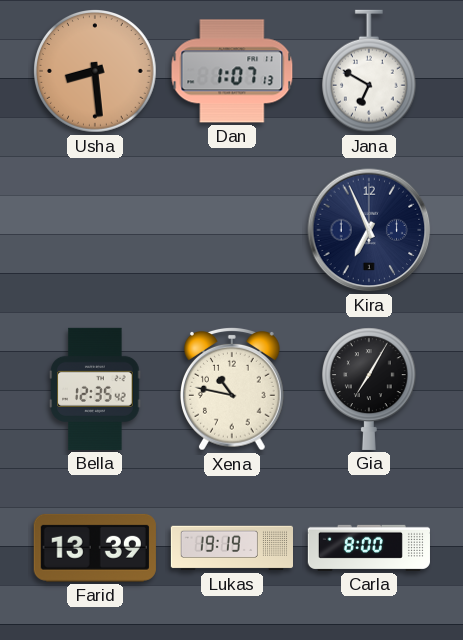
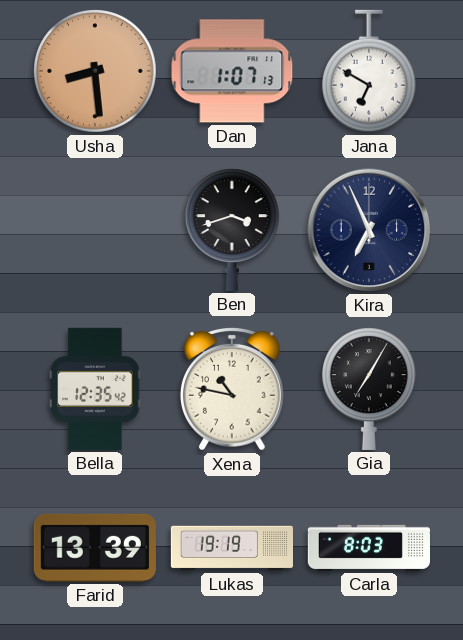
Ben: none -> 3:42 (232, 230)
Carla: 8:00 -> 8:03 (369, 548)
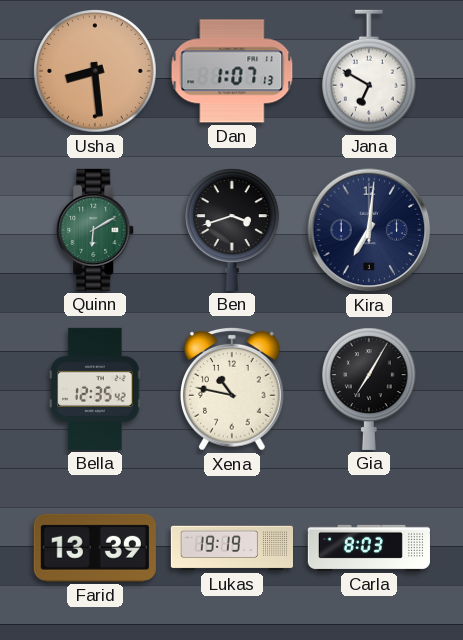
Quinn: none -> 6:10 (96, 230)
Kira: 6:56 -> 7:01 (369, 230)
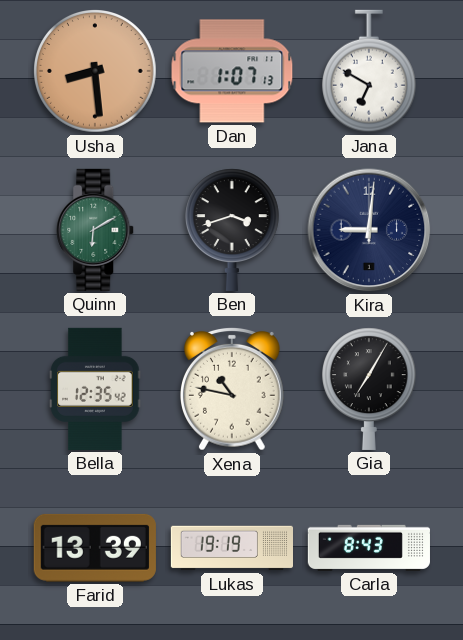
Kira: 7:01 -> 9:01 (369, 230)
Carla: 8:03 -> 8:43 (369, 548)
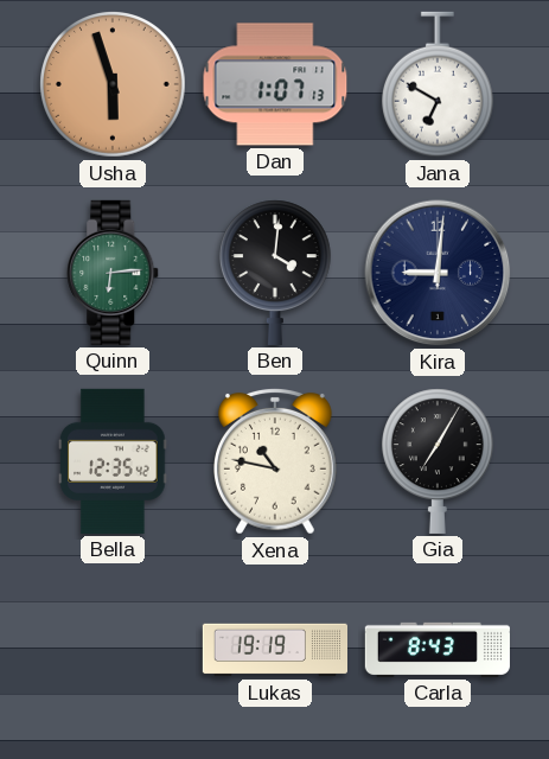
Usha: 8:29 -> 5:57 (114, 85)
Quinn: 6:10 -> 6:14 (114, 273)
Ben: 3:42 -> 4:01 (275, 273)
Farid: 13:39 -> none (95, 548)
